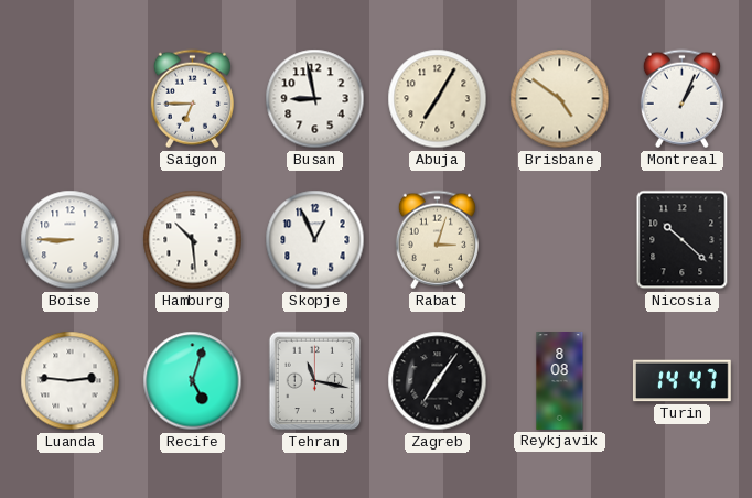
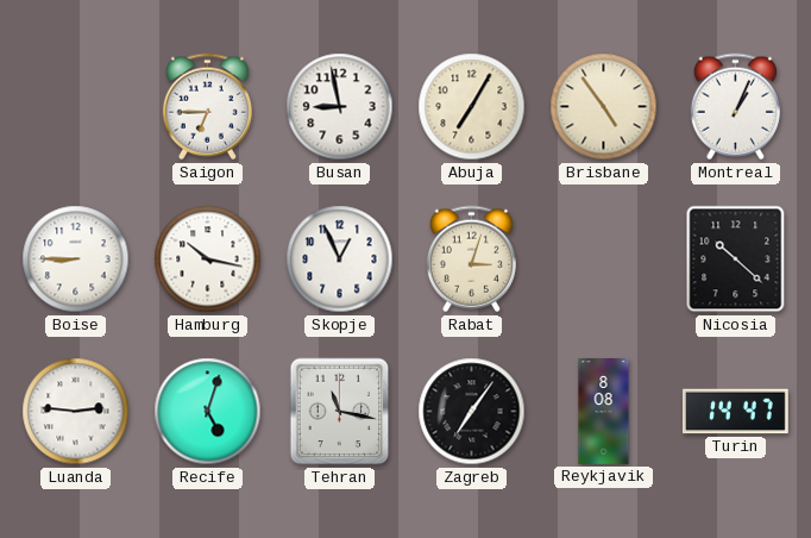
Brisbane: 4:51 -> 4:54 (604, 107)
Hamburg: 10:29 -> 10:17 (208, 259)
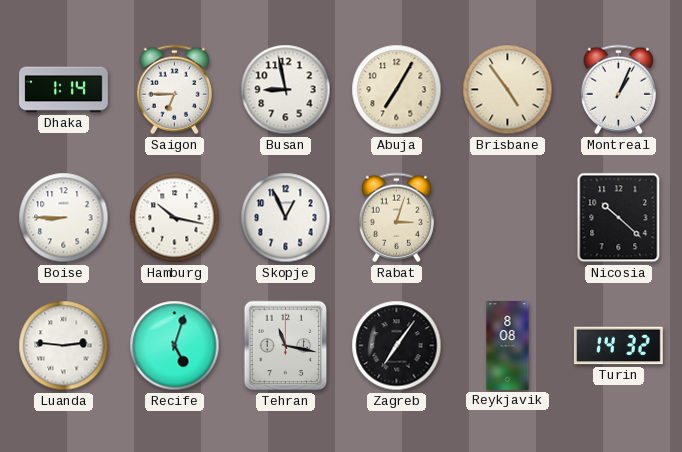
Dhaka: none -> 1:14 (64, 90)
Turin: 14:47 -> 14:32 (618, 346)
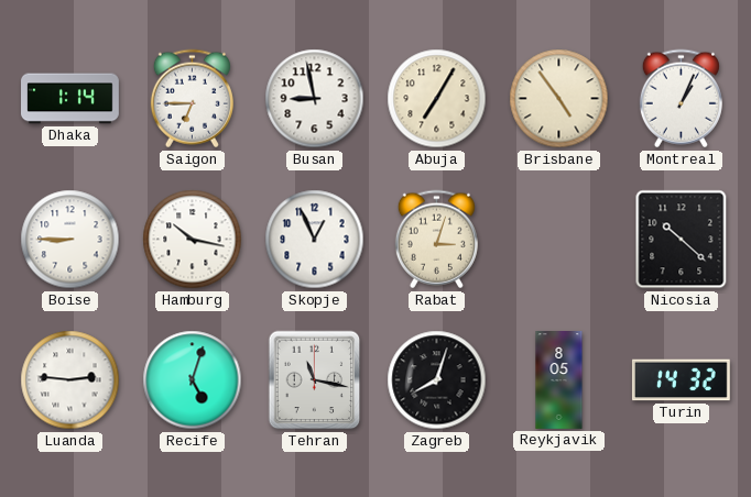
Zagreb: 7:06 -> 8:03 (437, 380)
Reykjavik: 8:08 -> 8:05 (559, 380)
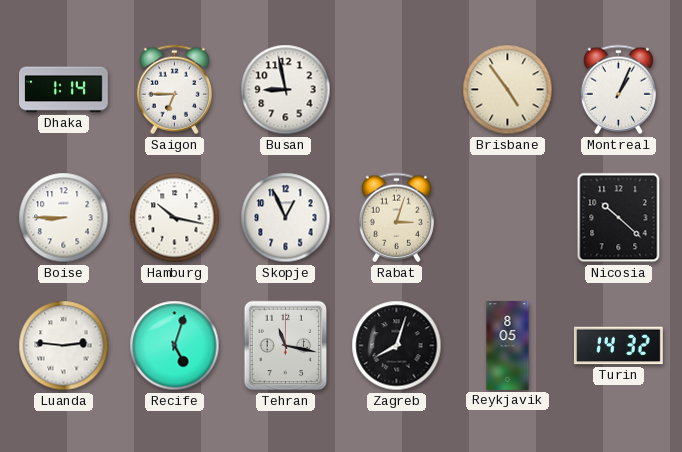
Abuja: 7:05 -> none (437, 99)
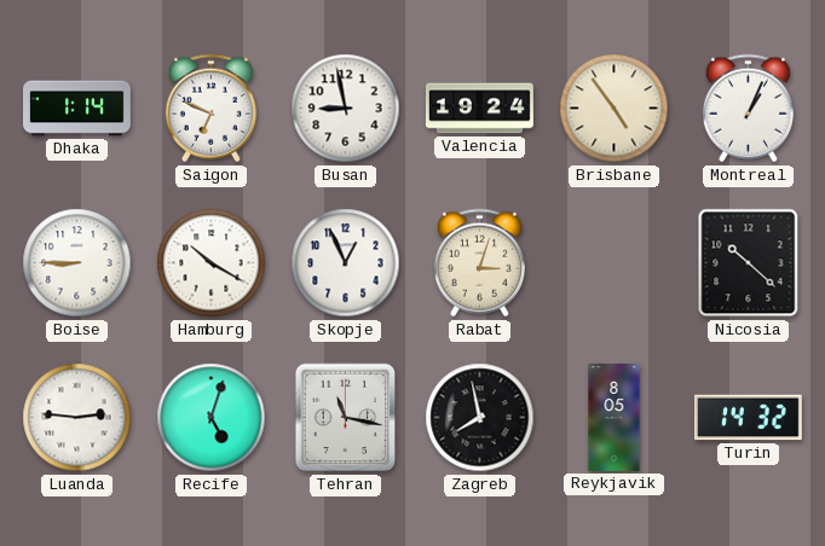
Saigon: 6:45 -> 6:49 (210, 109)
Valencia: none -> 19:24 (479, 109)
Hamburg: 10:17 -> 10:20 (212, 263)
Zagreb: 8:03 -> 7:58 (480, 418)
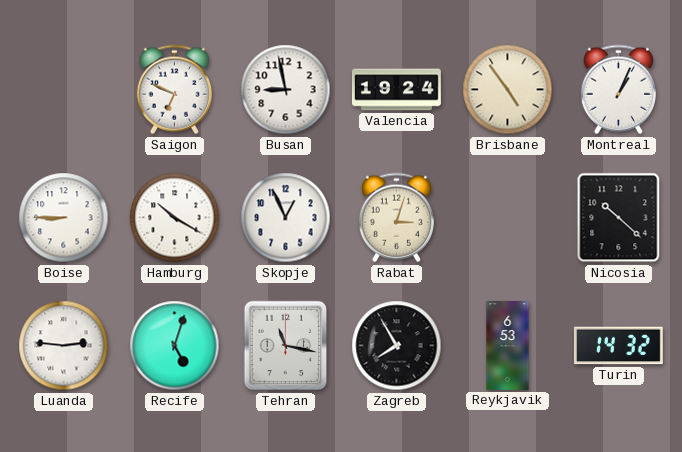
Dhaka: 1:14 -> none (77, 109)
Zagreb: 7:58 -> 7:55 (397, 346)
Reykjavik: 8:05 -> 6:53 (508, 346)
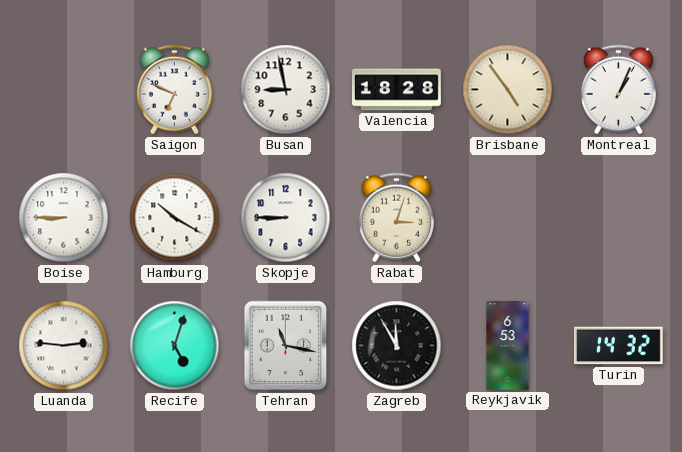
Valencia: 19:24 -> 18:28 (396, 90)
Skopje: 12:56 -> 8:45 (286, 218)
Nicosia: 10:22 -> none (619, 218)
Zagreb: 7:55 -> 11:55 (397, 346)
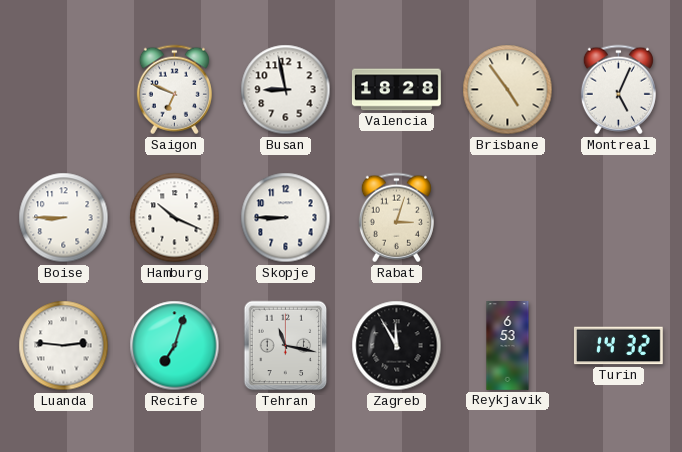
Montreal: 1:04 -> 5:04 (618, 90)
Hamburg: 10:20 -> 10:19 (175, 218)
Recife: 5:03 -> 7:03 (175, 346)
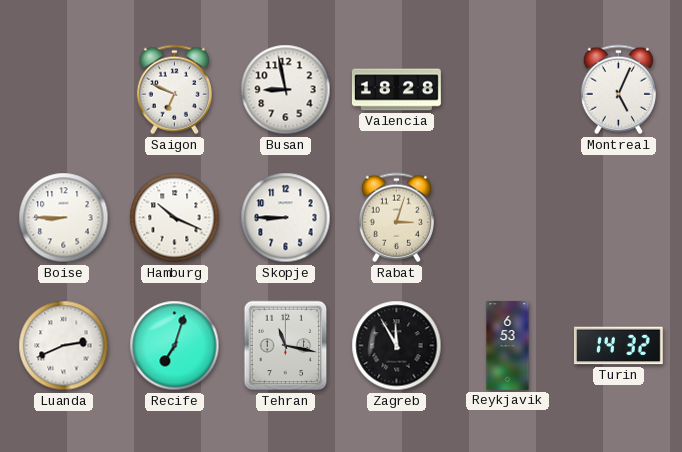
Brisbane: 4:54 -> none (508, 90)
Luanda: 2:46 -> 2:41 (64, 346)
